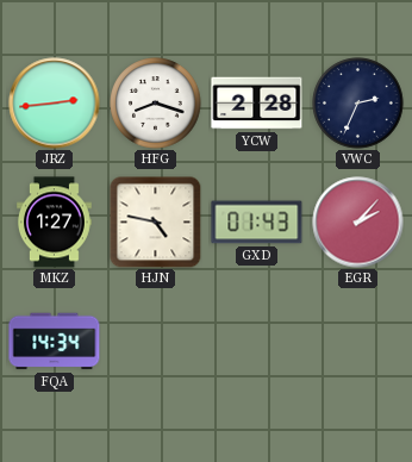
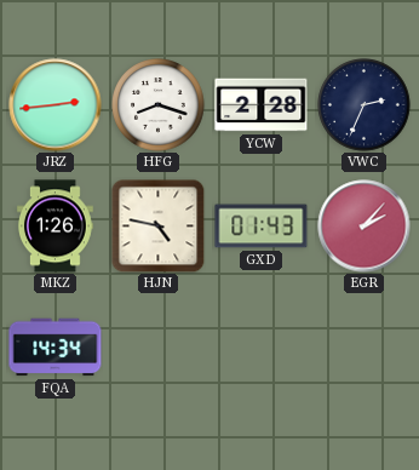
MKZ: 1:27 -> 1:26 (54, 227)
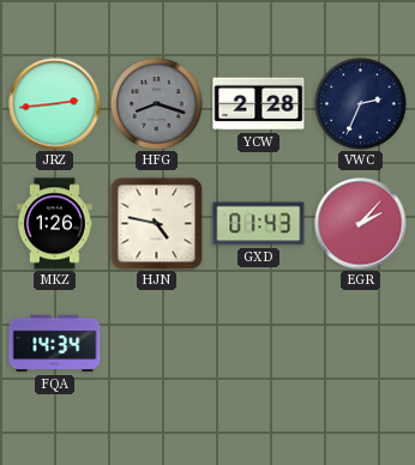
HFG dial: white -> grey (157, 104)
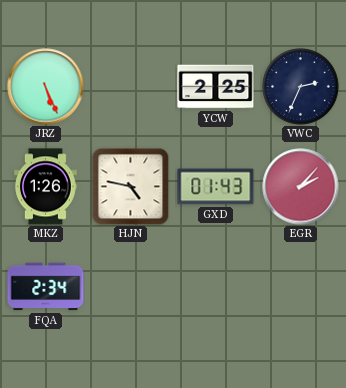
JRZ: 2:44 -> 5:26 (46, 87)
HFG: 8:18 -> none (157, 104)
YCW: 2:28 -> 2:25 (216, 87)
FQA: 14:34 -> 2:34 (46, 287)
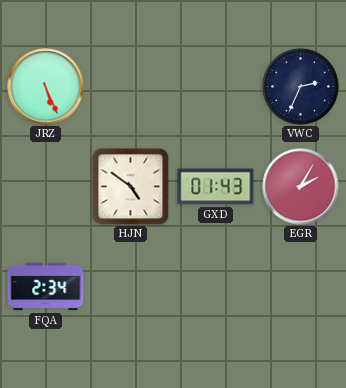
YCW: 2:25 -> none (216, 87)
MKZ: 1:26 -> none (45, 187)
HJN: 4:47 -> 4:51 (130, 186)
EGR: 2:07 -> 2:05 (301, 187)
